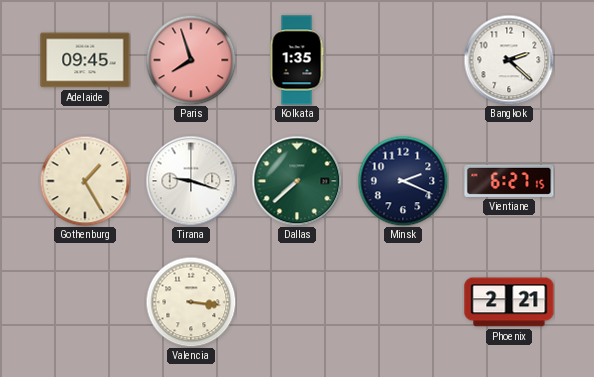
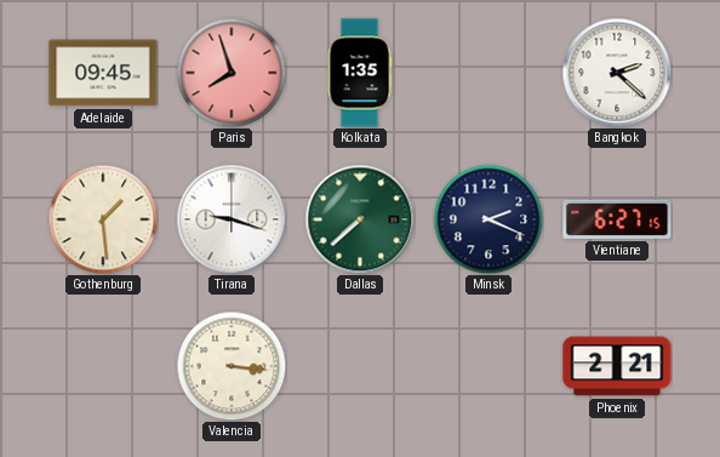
Gothenburg: 1:25 -> 1:29 (103, 219)
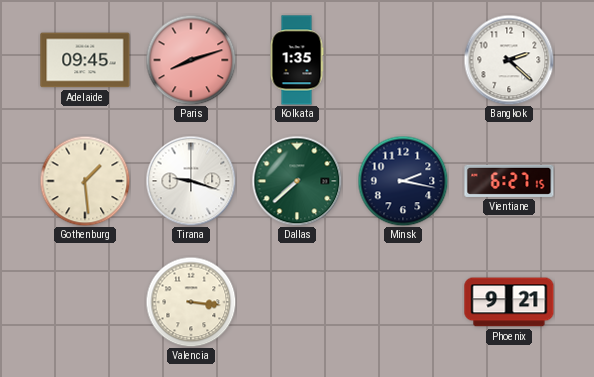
Paris: 7:57 -> 8:12 (191, 60)
Minsk: 2:19 -> 2:17 (403, 181)
Phoenix: 2:21 -> 9:21 (509, 302)
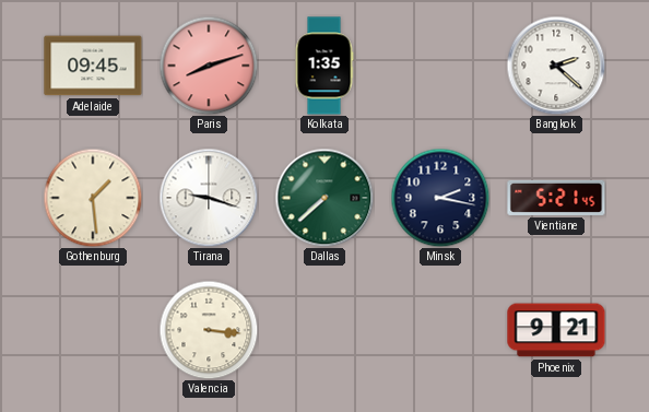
Vientiane: 6:27 -> 5:21 (556, 198)
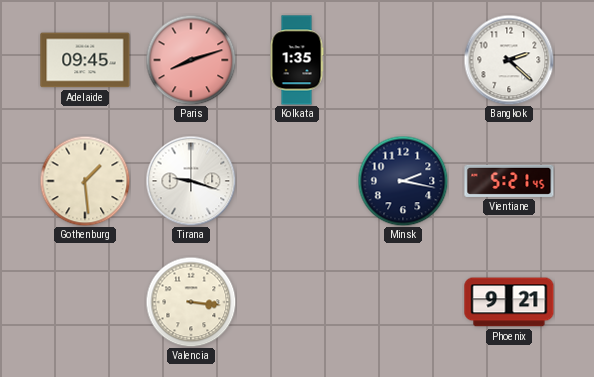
Dallas: 7:38 -> none (324, 198)
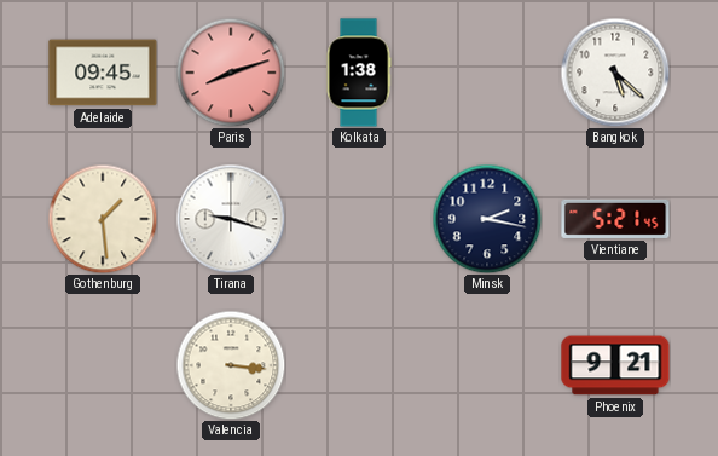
Kolkata: 1:35 -> 1:38 (359, 73)
Bangkok: 2:22 -> 5:22 (615, 73)
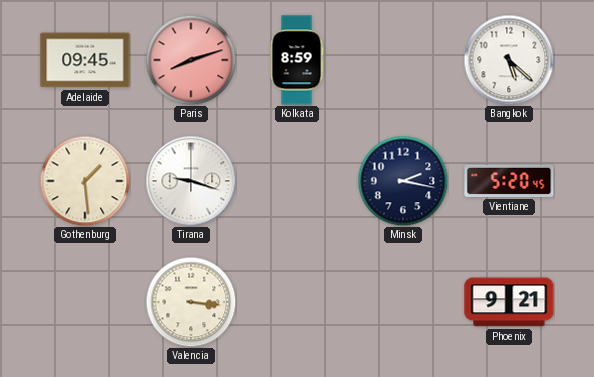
Kolkata: 1:38 -> 8:59 (297, 60)
Vientiane: 5:21 -> 5:20 (509, 181)
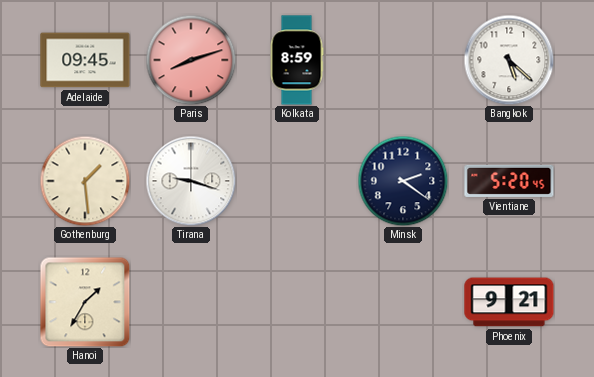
Minsk: 2:17 -> 2:21 (403, 181)
Hanoi: none -> 1:35 (85, 302)
Valencia: 3:16 -> none (191, 302)
